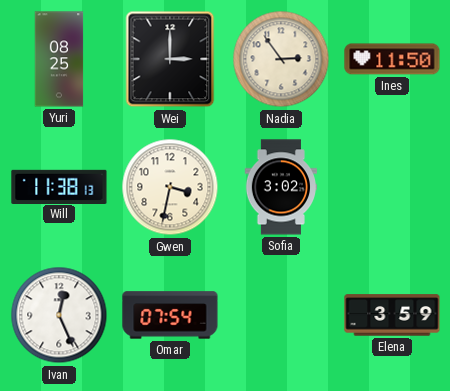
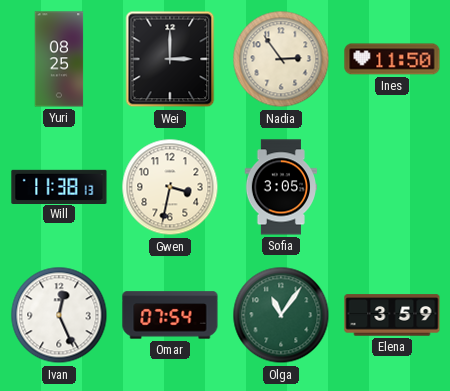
Sofia: 3:02 -> 3:05 (280, 187)
Olga: none -> 11:06 (281, 315)
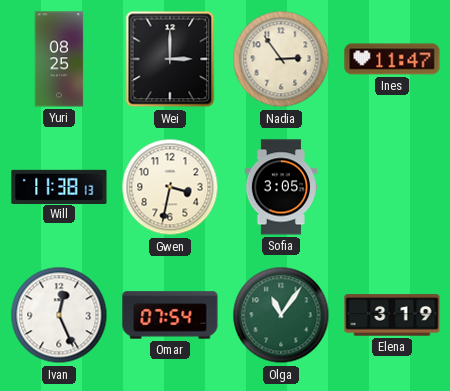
Ines: 11:50 -> 11:47 (392, 59)
Elena: 3:59 -> 3:19 (392, 315)
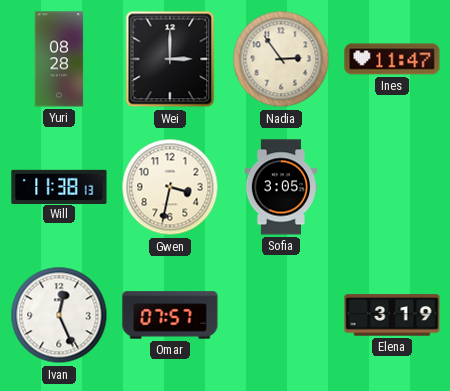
Yuri: 08:25 -> 08:28 (59, 59)
Omar: 07:54 -> 07:57 (170, 315)
Olga: 11:06 -> none (281, 315)
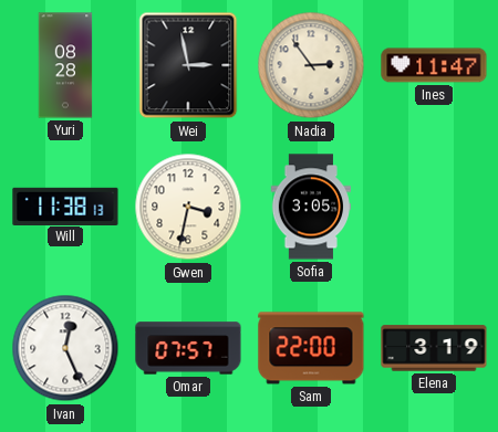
Wei: 3:00 -> 2:58 (188, 65)
Sam: none -> 22:00 (311, 348)
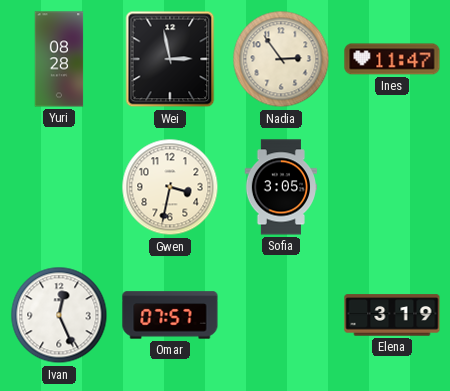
Will: 11:38 -> none (65, 206)
Sam: 22:00 -> none (311, 348)
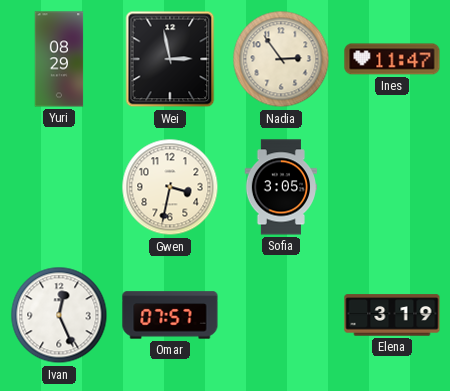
Yuri: 08:28 -> 08:29 (59, 59)
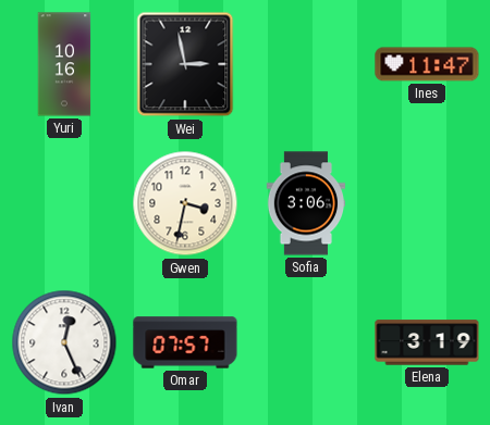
Yuri: 08:29 -> 10:16 (64, 64)
Nadia: 2:54 -> none (281, 59)
Sofia: 3:05 -> 3:06 (305, 203)
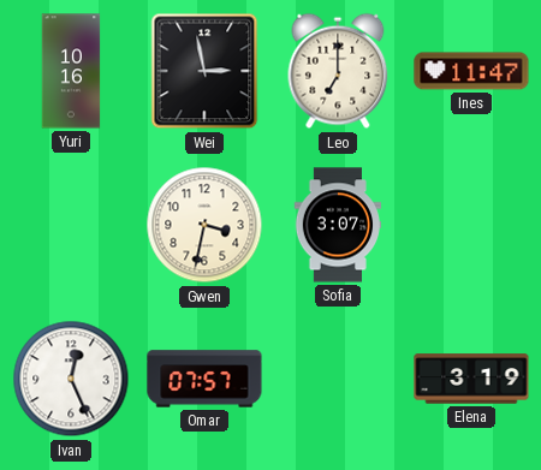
Leo: none -> 7:00 (338, 71)
Sofia: 3:06 -> 3:07 (337, 225)
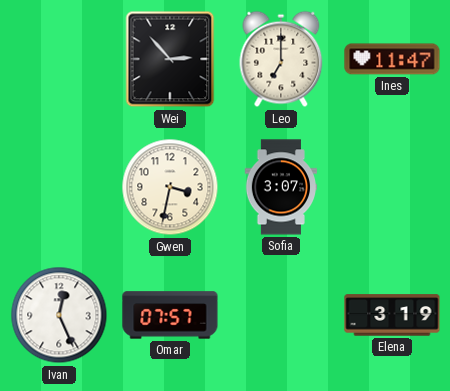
Yuri: 10:16 -> none (71, 71)
Wei: 2:58 -> 2:53 (170, 59)
